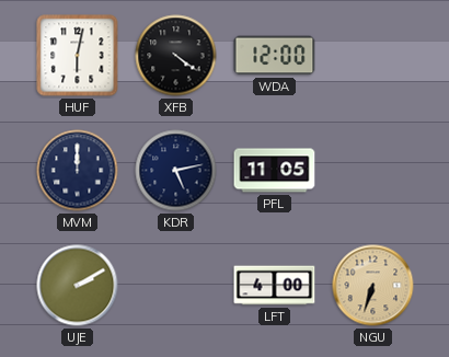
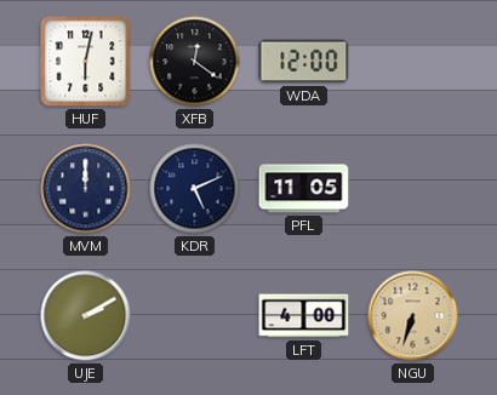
XFB: 4:21 -> 12:21 (195, 62)
KDR: 5:13 -> 5:11 (195, 189)
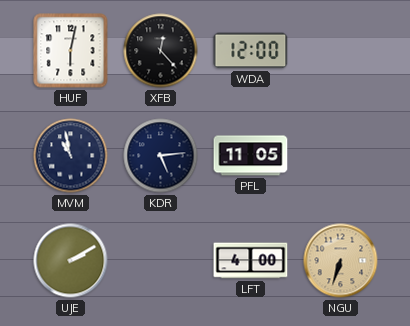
XFB: 12:21 -> 12:23 (161, 51)
MVM: 12:00 -> 10:58 (71, 156)
KDR: 5:11 -> 5:14 (161, 156)
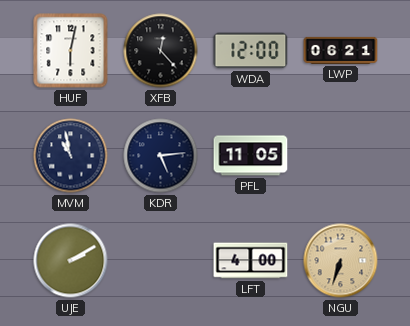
LWP: none -> 06:21 (341, 50)
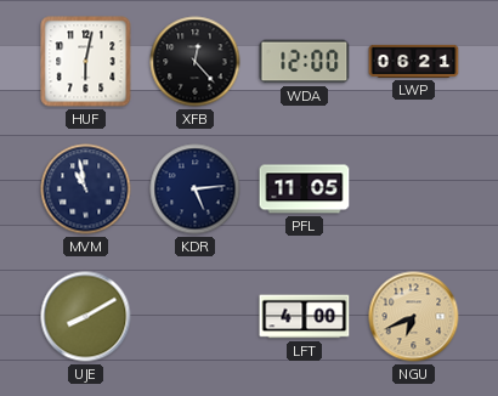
UJE: 2:10 -> 8:10 (86, 317)
NGU: 6:33 -> 6:41 (414, 317)
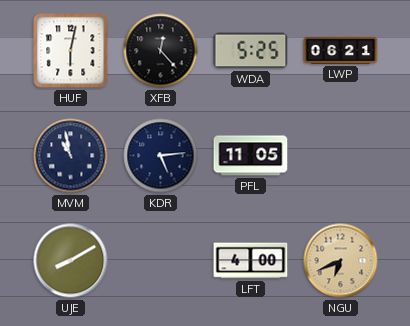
WDA: 12:00 -> 5:25 (251, 51)
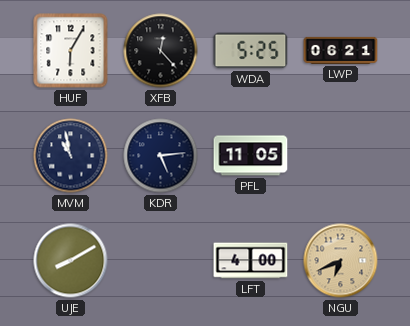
HUF: 6:02 -> 6:05 (71, 51)
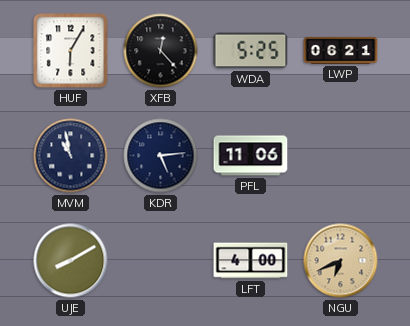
PFL: 11:05 -> 11:06 (251, 156)
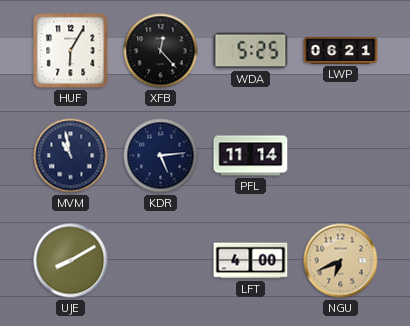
PFL: 11:06 -> 11:14 (251, 156)
